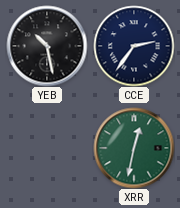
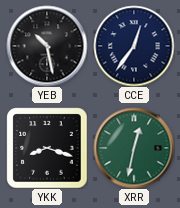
CCE: 2:36 -> 12:36 (134, 46)
YKK: none -> 8:18 (47, 148)
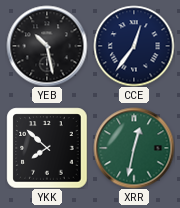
YKK: 8:18 -> 7:52 (47, 148)
